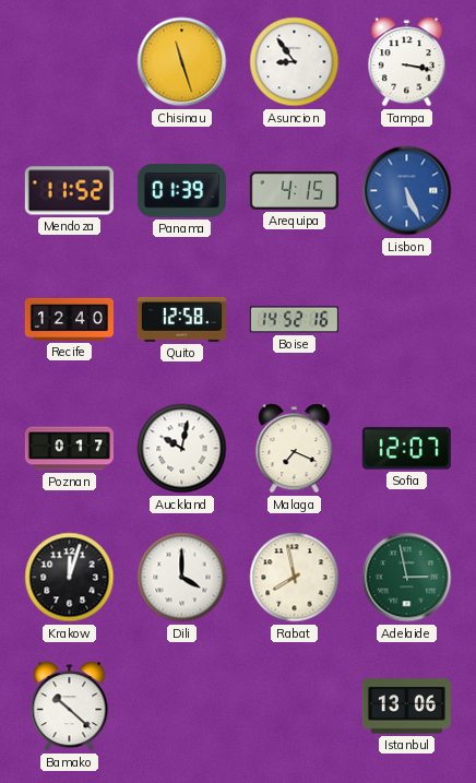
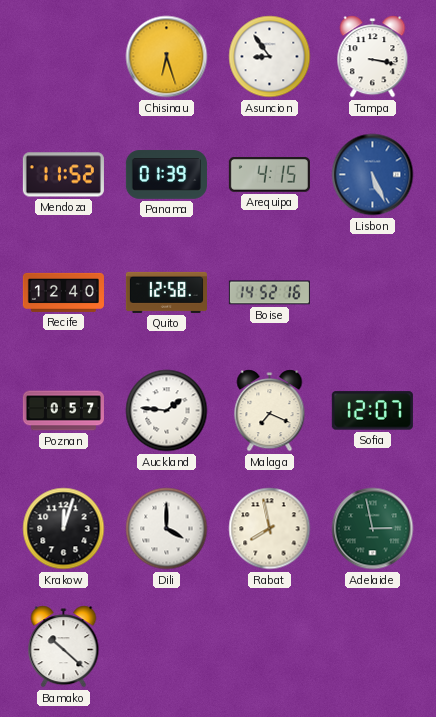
Chisinau: 11:27 -> 6:27 (167, 57)
Poznan: 0:17 -> 0:57 (63, 411)
Auckland: 10:02 -> 1:46 (167, 411)
Istanbul: 13:06 -> none (406, 707)
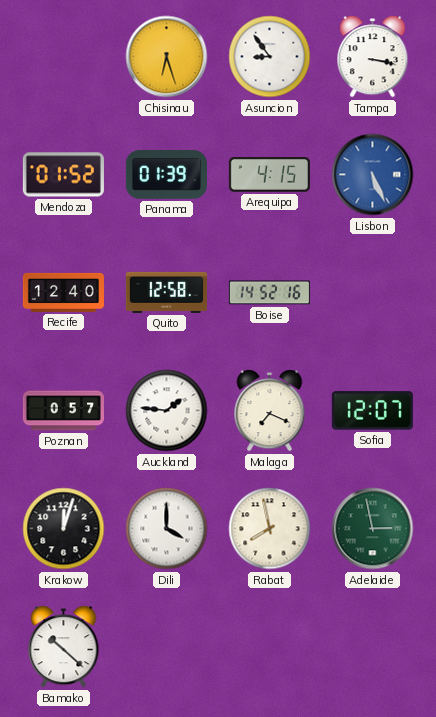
Mendoza: 11:52 -> 01:52 (63, 175)
